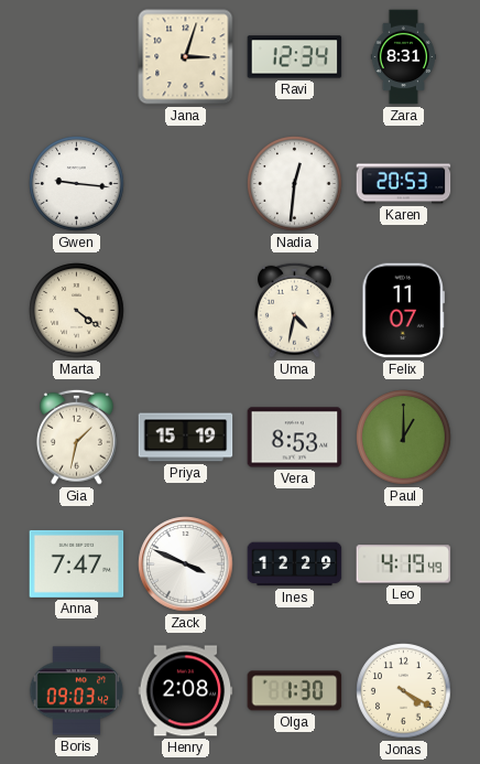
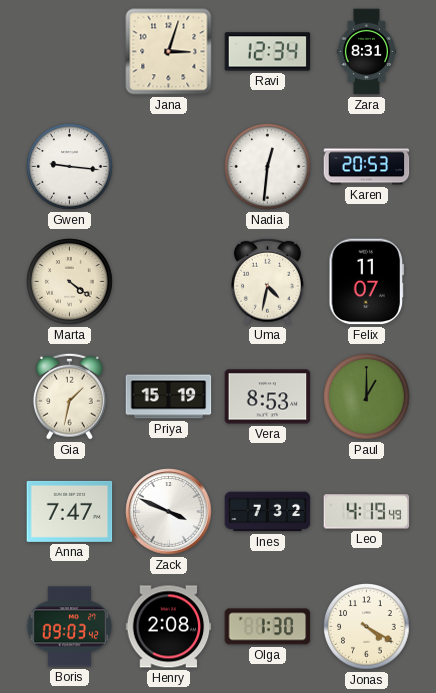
Ines: 12:29 -> 7:32 (268, 512)
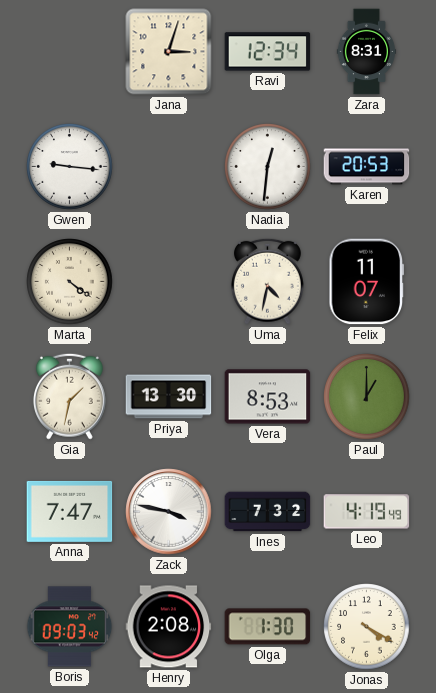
Priya: 15:19 -> 13:30 (169, 397)
Zack: 3:49 -> 3:47 (169, 512)
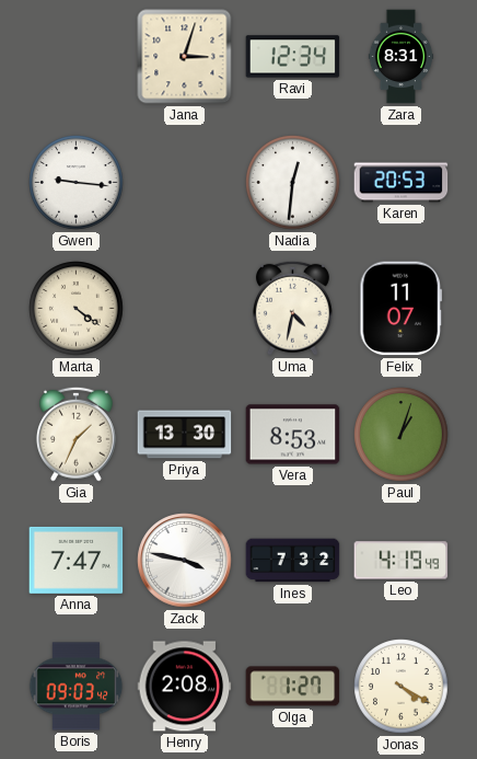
Gia: 1:32 -> 1:34 (75, 434)
Paul: 1:00 -> 1:03 (402, 435)
Olga: 1:30 -> 1:27 (293, 687)
